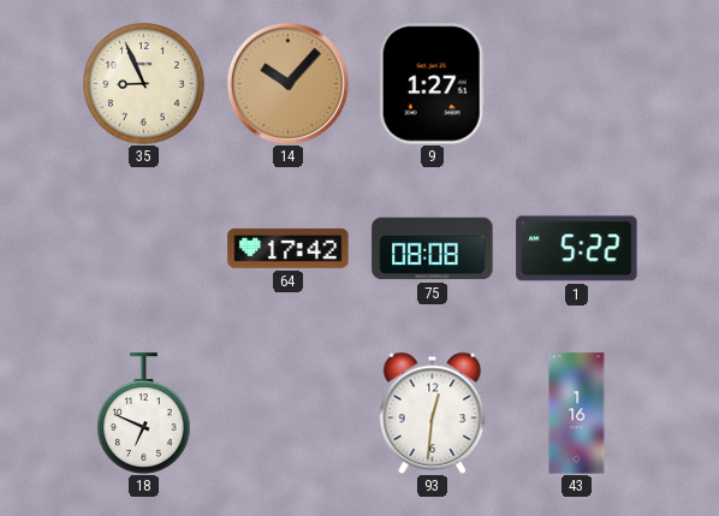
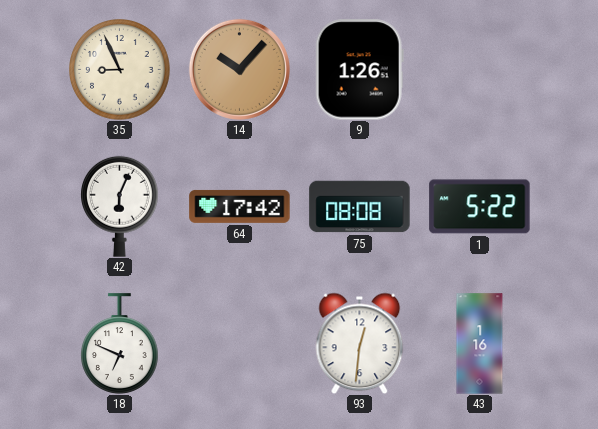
9: 1:27 -> 1:26 (359, 70)
42: none -> 6:04 (120, 206)
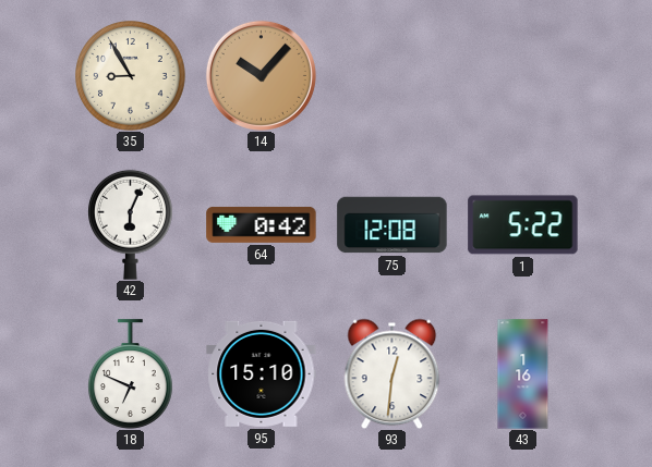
35: 8:56 -> 8:55 (131, 76)
9: 1:26 -> none (359, 70)
64: 17:42 -> 0:42 (262, 224)
75: 08:08 -> 12:08 (393, 225)
95: none -> 15:10 (262, 373)
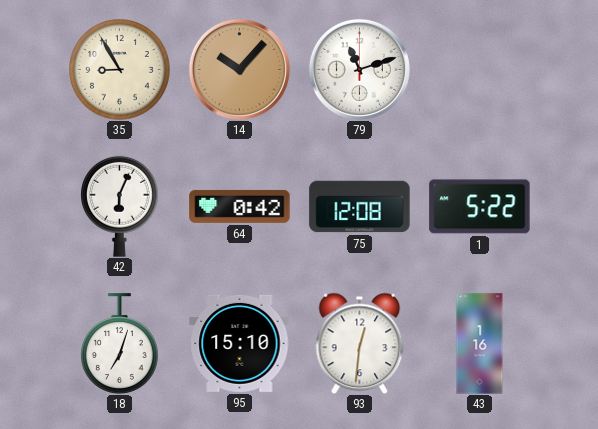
79: none -> 11:12 (359, 69)
18: 6:49 -> 7:03 (120, 344)
